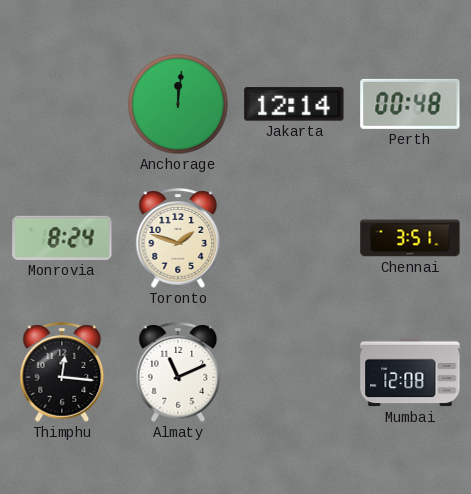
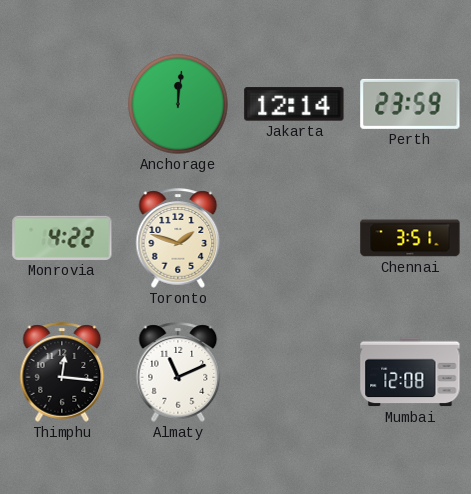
Perth: 00:48 -> 23:59 (410, 104)
Monrovia: 8:24 -> 4:22 (62, 238)
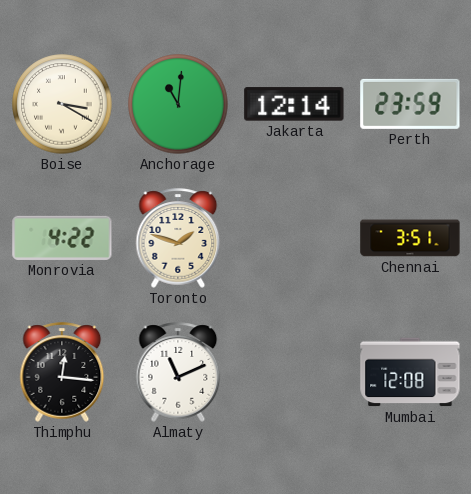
Boise: none -> 3:20 (62, 104)
Anchorage: 12:01 -> 11:01 (178, 104)
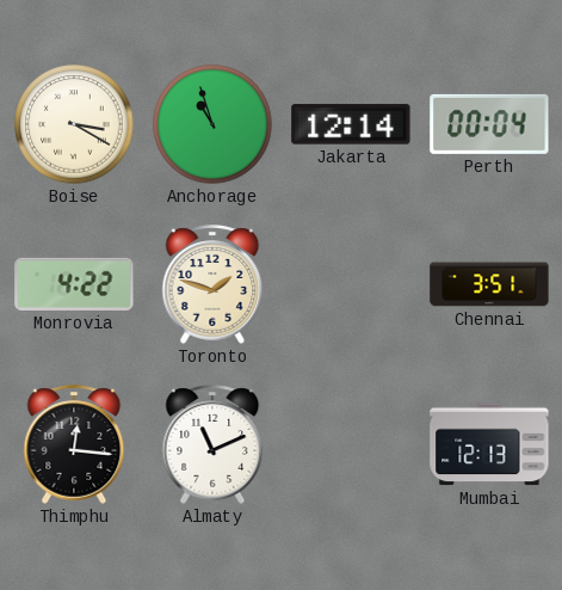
Anchorage: 11:01 -> 10:57 (212, 124)
Perth: 23:59 -> 00:04 (489, 124)
Mumbai: 12:08 -> 12:13 (489, 444)
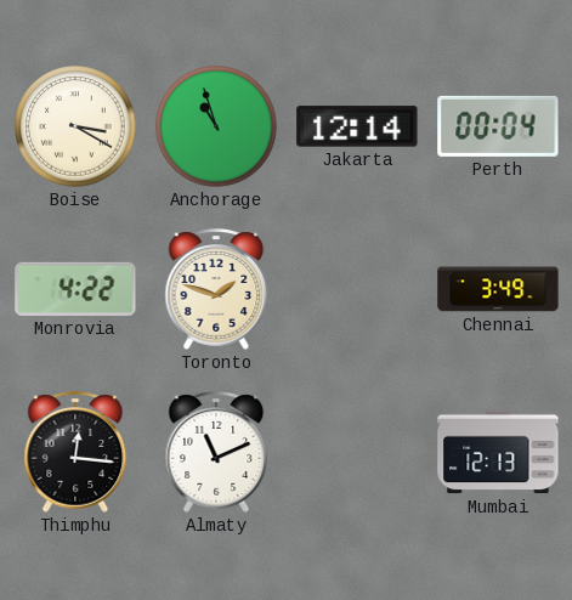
Chennai: 3:51 -> 3:49 (498, 289)
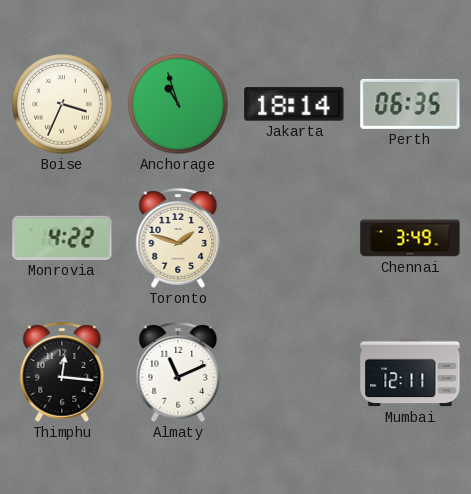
Boise: 3:20 -> 3:34 (62, 104)
Jakarta: 12:14 -> 18:14 (294, 104)
Perth: 00:04 -> 06:35 (410, 104)
Mumbai: 12:13 -> 12:11 (410, 372)
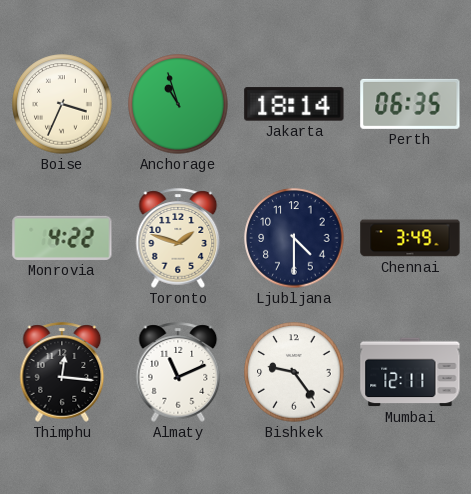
Ljubljana: none -> 4:30 (294, 238)
Bishkek: none -> 9:24 (294, 372)
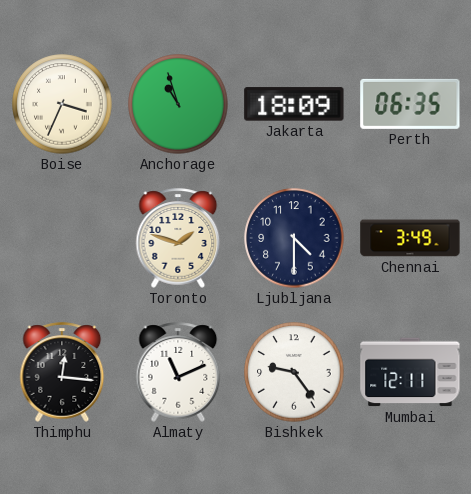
Jakarta: 18:14 -> 18:09 (294, 104)
Monrovia: 4:22 -> none (62, 238)
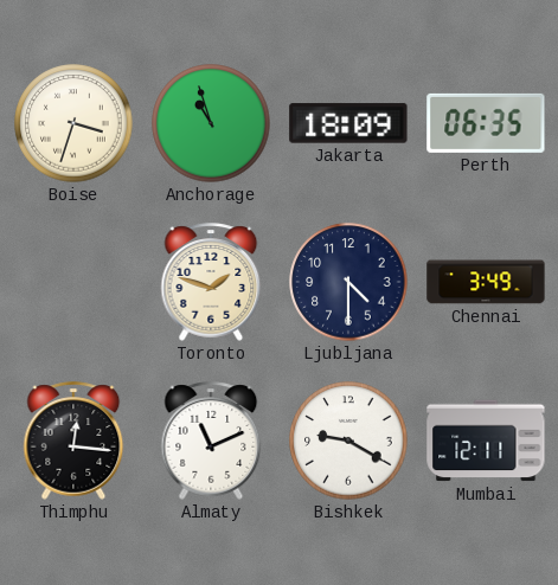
Boise: 3:34 -> 3:33 (73, 123)
Bishkek: 9:24 -> 9:20 (348, 441)
